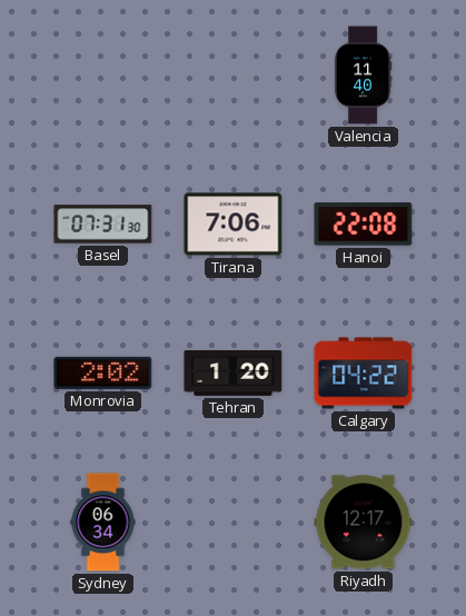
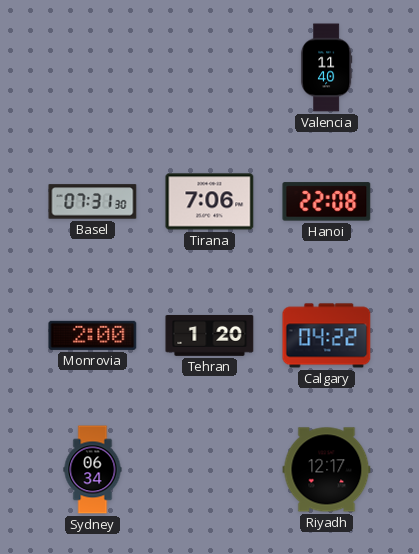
Monrovia: 2:02 -> 2:00 (93, 335)
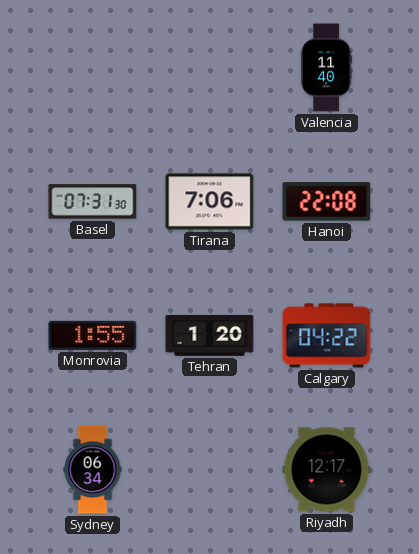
Monrovia: 2:00 -> 1:55 (93, 335)
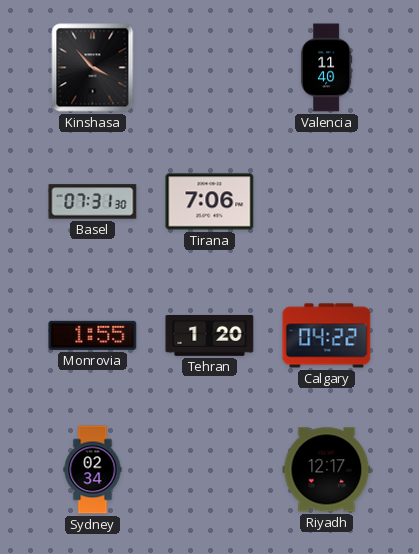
Kinshasa: none -> 3:53 (93, 68)
Hanoi: 22:08 -> none (327, 202)
Sydney: 06:34 -> 02:34 (93, 470)
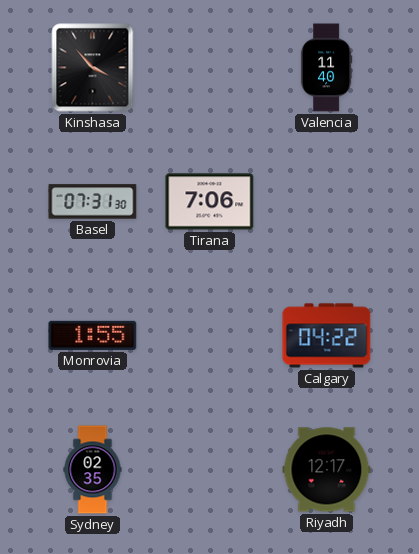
Tehran: 1:20 -> none (210, 335)
Sydney: 02:34 -> 02:35 (93, 470)
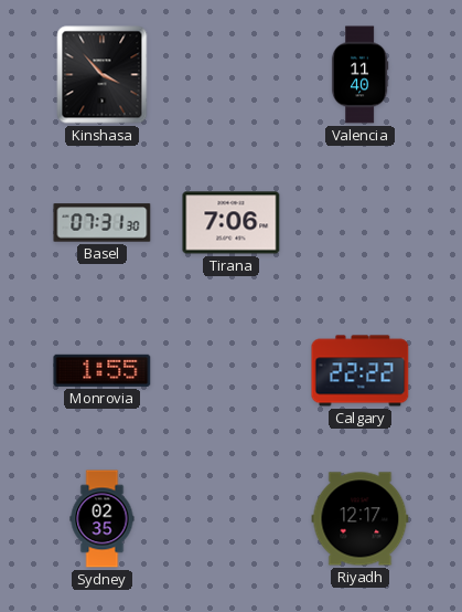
Calgary: 04:22 -> 22:22 (361, 371)
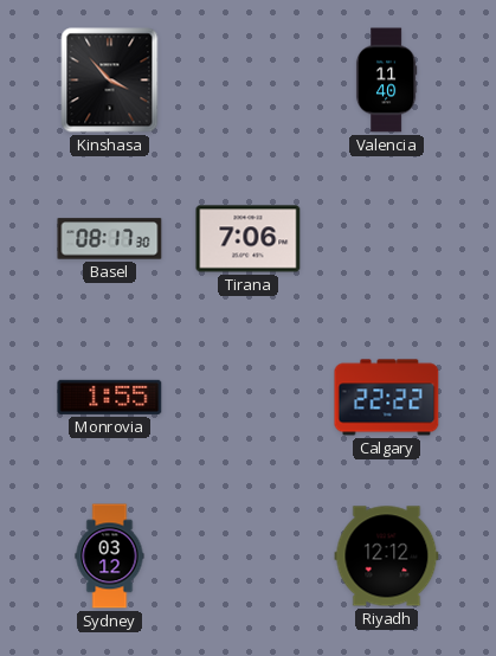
Basel: 07:31 -> 08:17 (110, 239)
Sydney: 02:35 -> 03:12 (110, 557)
Riyadh: 12:17 -> 12:12 (387, 557)
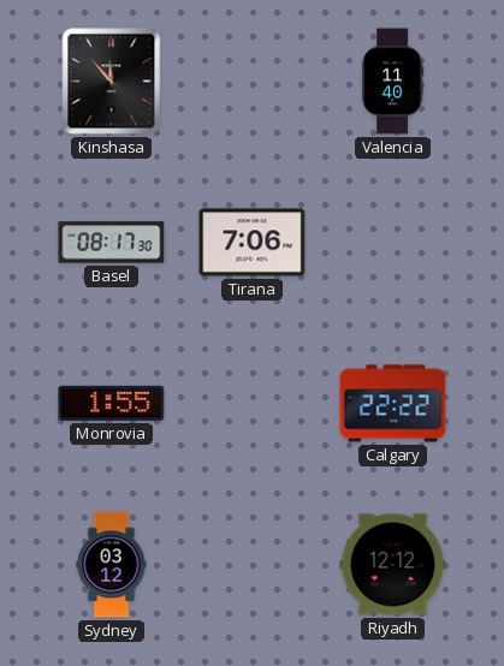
Kinshasa: 3:53 -> 11:53 (112, 82)
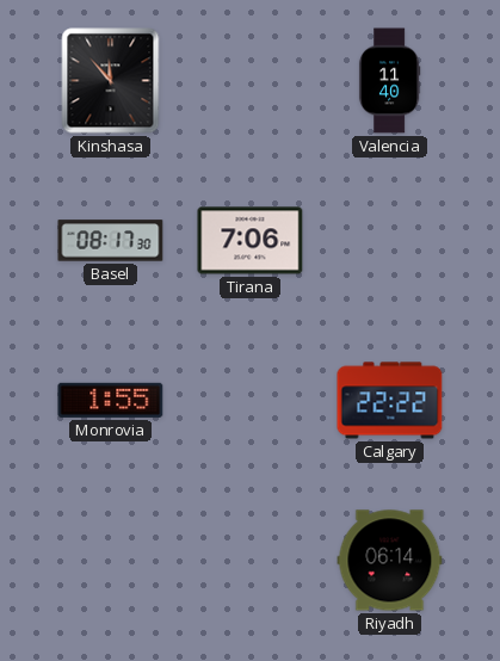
Sydney: 03:12 -> none (112, 565)
Riyadh: 12:12 -> 06:14 (390, 561)
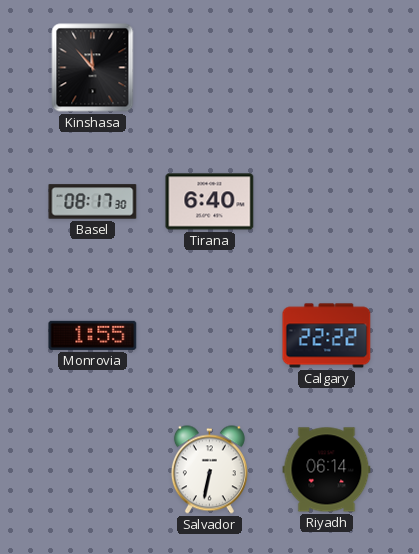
Valencia: 11:40 -> none (389, 81)
Tirana: 7:06 -> 6:40 (210, 202)
Salvador: none -> 6:32 (209, 470)
